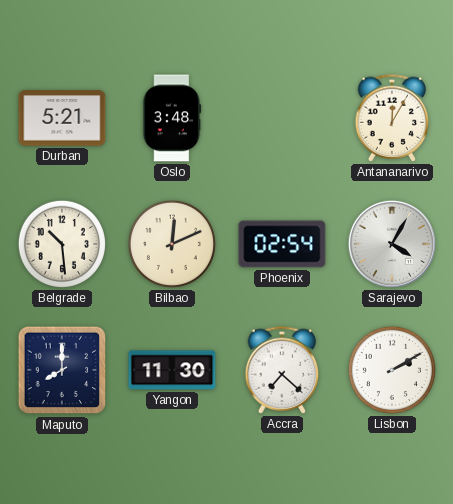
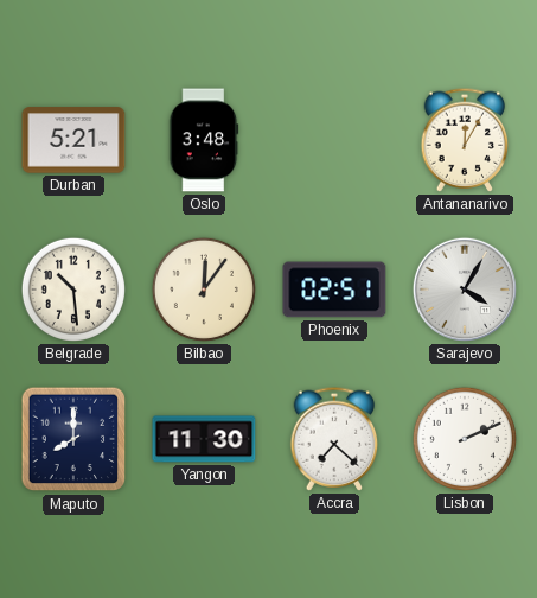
Bilbao: 12:11 -> 12:06 (204, 290)
Phoenix: 02:54 -> 02:51 (334, 290)
Lisbon: 2:10 -> 2:11 (465, 439)
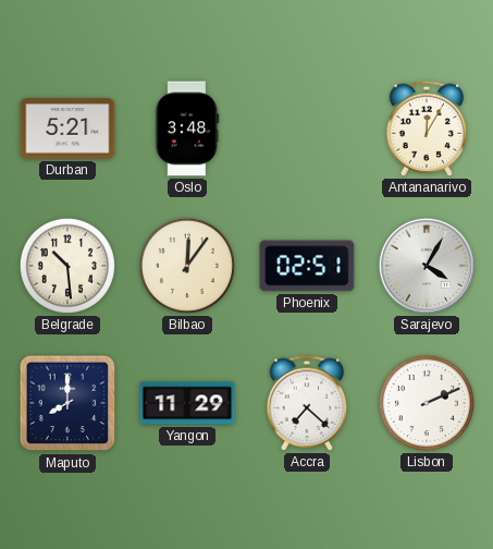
Yangon: 11:30 -> 11:29 (187, 403)
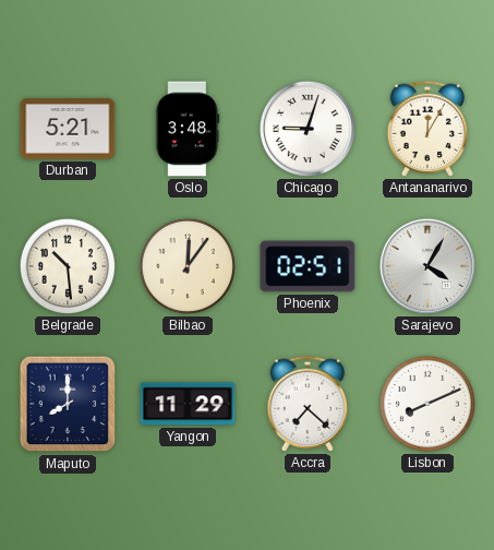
Chicago: none -> 9:03 (308, 129)
Lisbon: 2:11 -> 8:11 (427, 404)
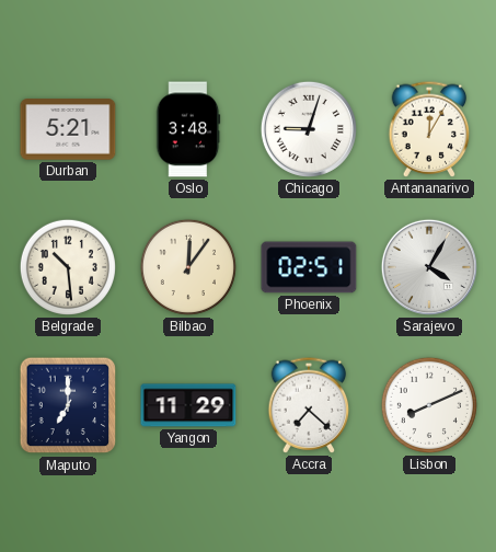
Maputo: 8:00 -> 7:00 (68, 405)
